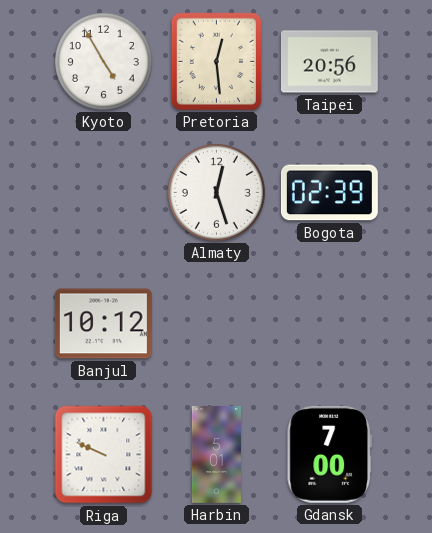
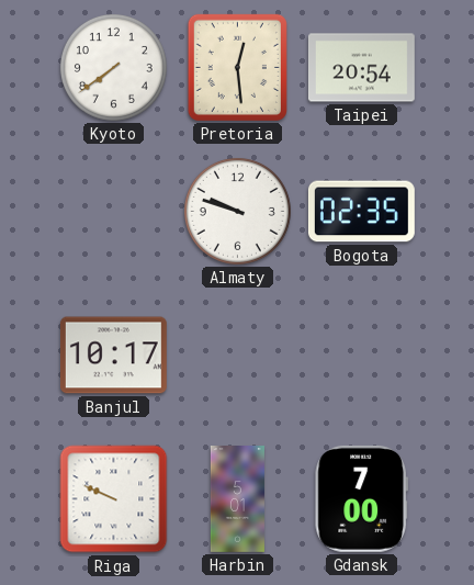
Kyoto: 4:55 -> 7:39 (113, 67)
Taipei: 20:56 -> 20:54 (361, 68)
Almaty: 12:27 -> 9:48 (237, 211)
Bogota: 02:39 -> 02:35 (361, 212)
Banjul: 10:12 -> 10:17 (113, 356)
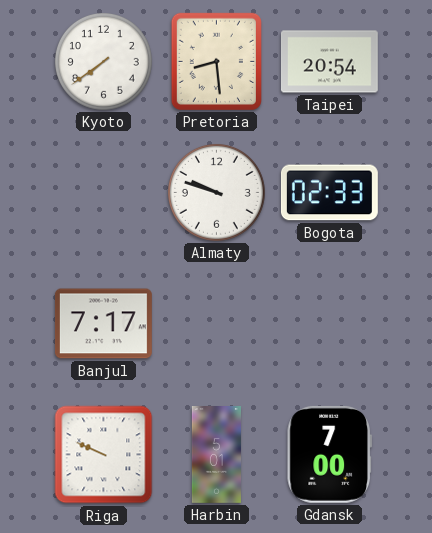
Pretoria: 12:29 -> 8:29 (216, 61)
Bogota: 02:35 -> 02:33 (329, 193)
Banjul: 10:17 -> 7:17 (103, 324)
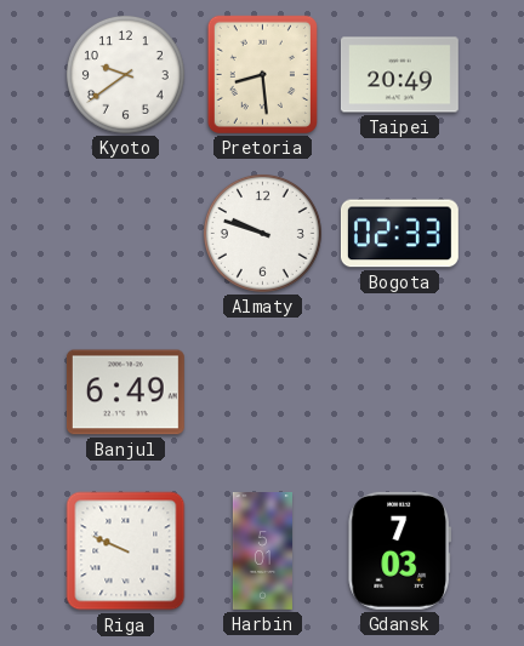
Kyoto: 7:39 -> 9:39 (125, 74)
Taipei: 20:54 -> 20:49 (399, 75)
Banjul: 7:17 -> 6:49 (125, 393)
Gdansk: 7:00 -> 7:03 (399, 550)
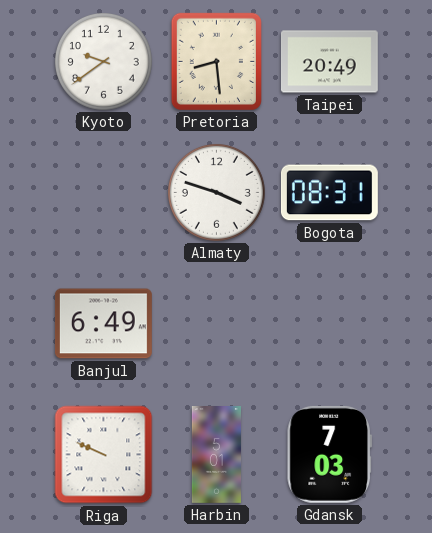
Almaty: 9:48 -> 3:48 (216, 192)
Bogota: 02:33 -> 08:31 (329, 193)
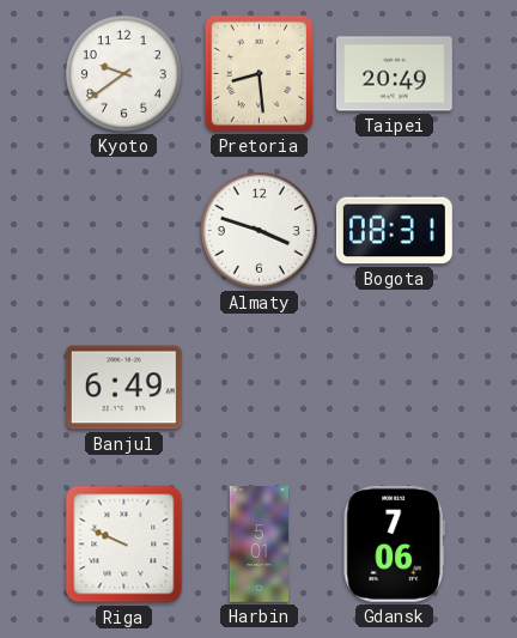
Gdansk: 7:03 -> 7:06 (394, 543)
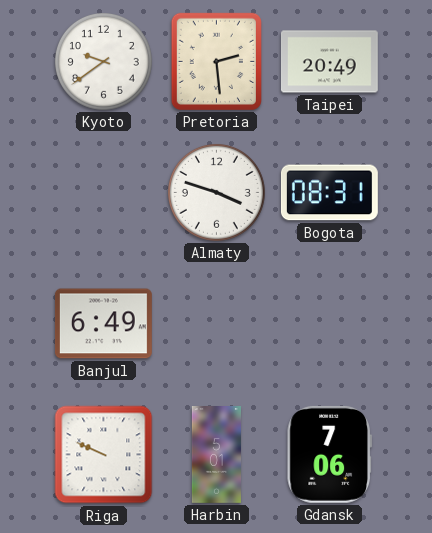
Pretoria: 8:29 -> 2:29 (216, 61)
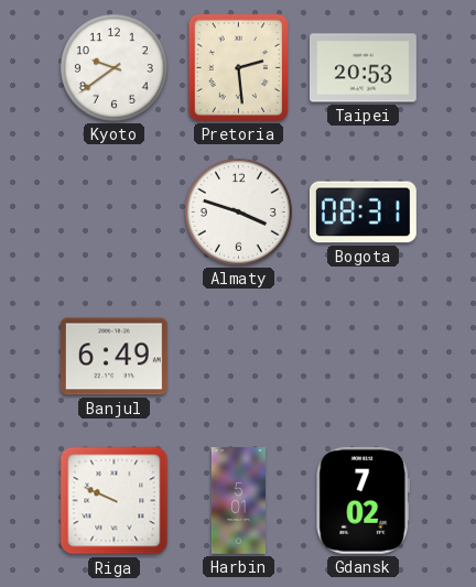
Taipei: 20:49 -> 20:53 (363, 68)
Gdansk: 7:06 -> 7:02 (363, 500)
